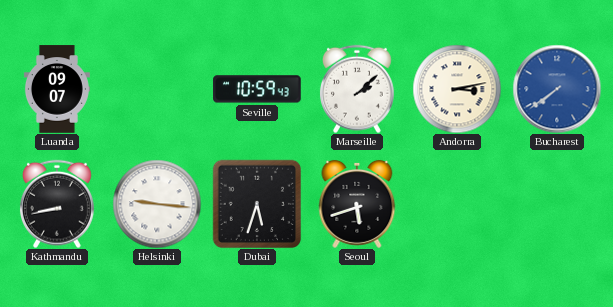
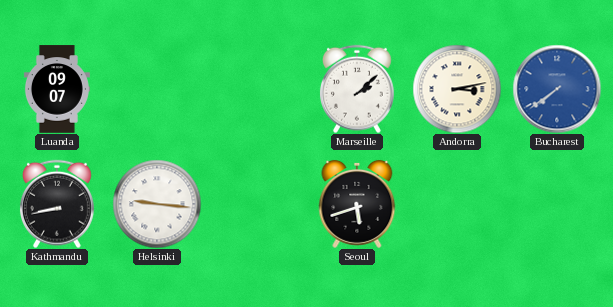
Seville: 10:59 -> none (257, 89)
Dubai: 5:33 -> none (257, 204)
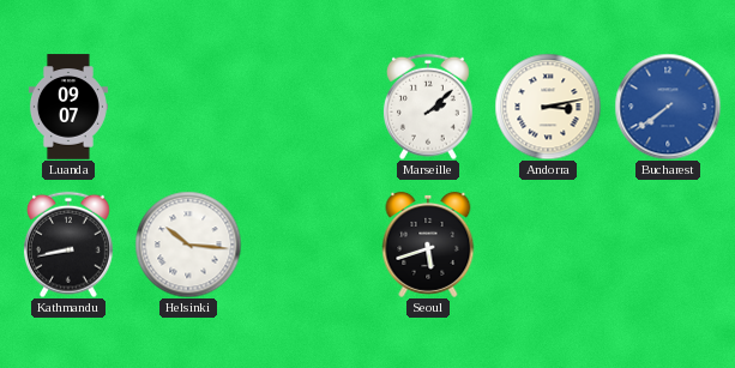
Helsinki: 9:16 -> 10:16 (188, 245)
